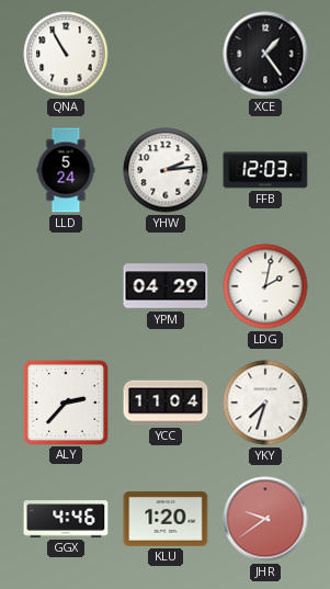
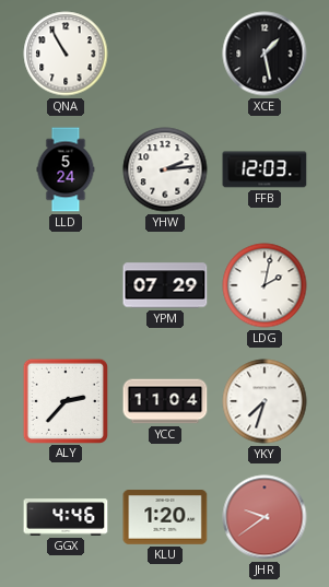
XCE: 1:24 -> 1:28 (265, 54)
YPM: 04:29 -> 07:29 (165, 285)
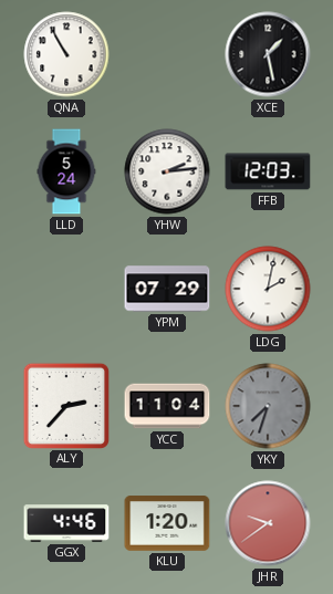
YKY dial: white -> grey (268, 406)
